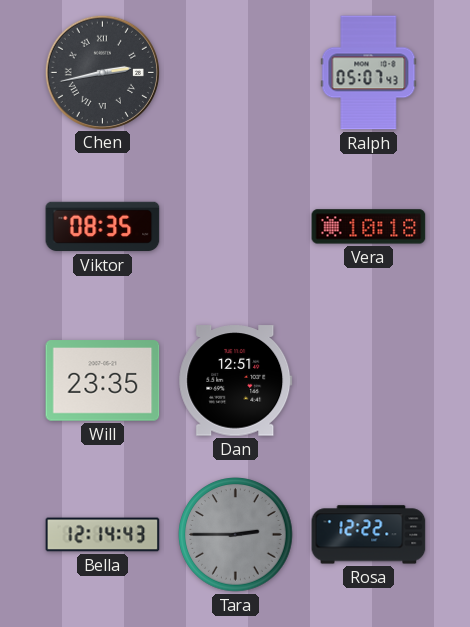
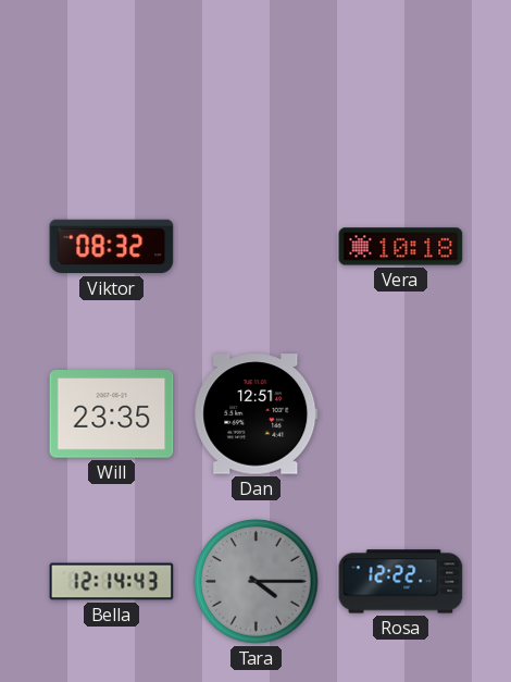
Chen: 2:43 -> none (102, 72)
Ralph: 05:07 -> none (369, 73)
Viktor: 08:35 -> 08:32 (112, 247)
Tara: 2:45 -> 4:15 (257, 582)
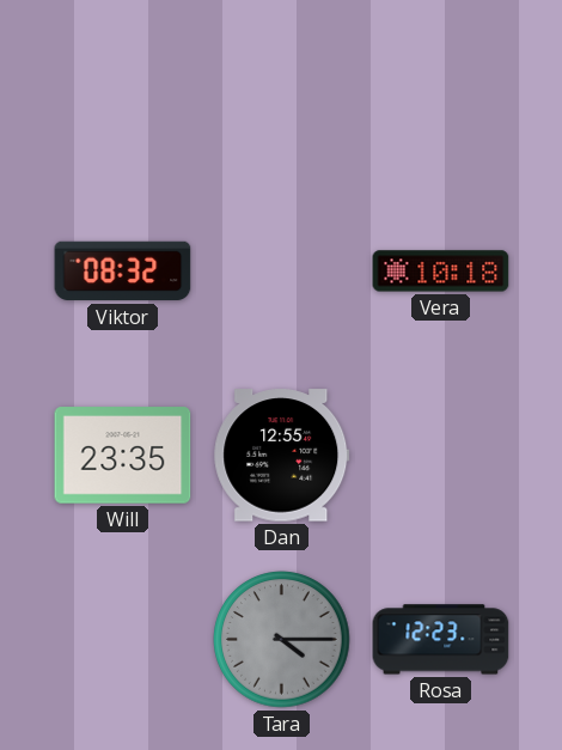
Dan: 12:51 -> 12:55 (282, 456)
Bella: 12:14 -> none (112, 582)
Rosa: 12:22 -> 12:23 (441, 640)
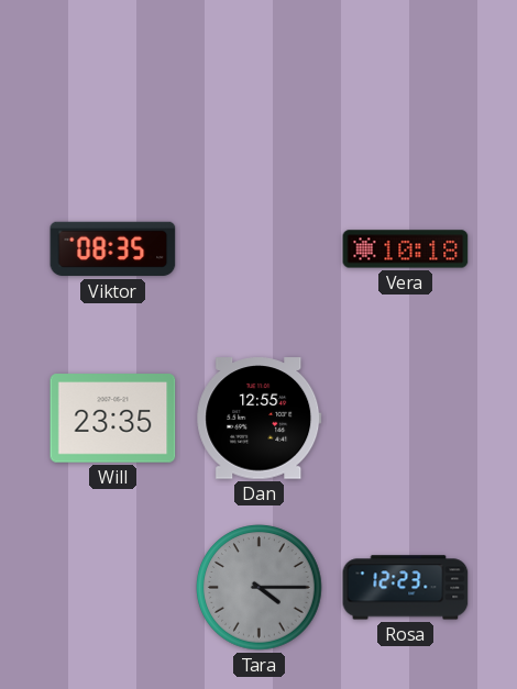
Viktor: 08:32 -> 08:35 (113, 249)
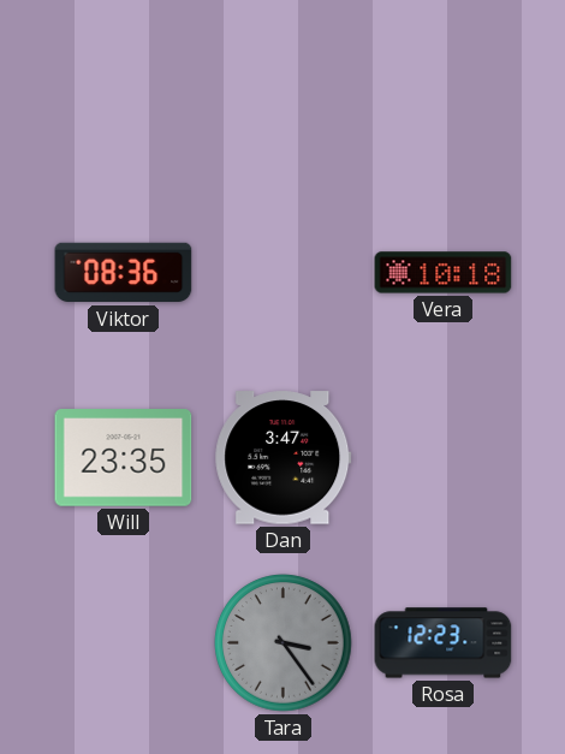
Viktor: 08:35 -> 08:36 (124, 273)
Dan: 12:55 -> 3:47 (284, 458)
Tara: 4:15 -> 3:24 (284, 643)
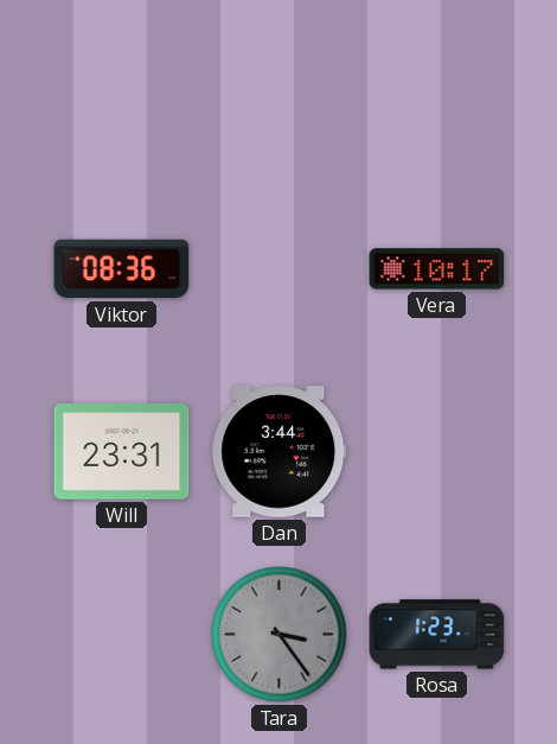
Vera: 10:18 -> 10:17 (437, 269)
Will: 23:35 -> 23:31 (122, 452)
Dan: 3:47 -> 3:44 (280, 452)
Rosa: 12:23 -> 1:23 (437, 635)
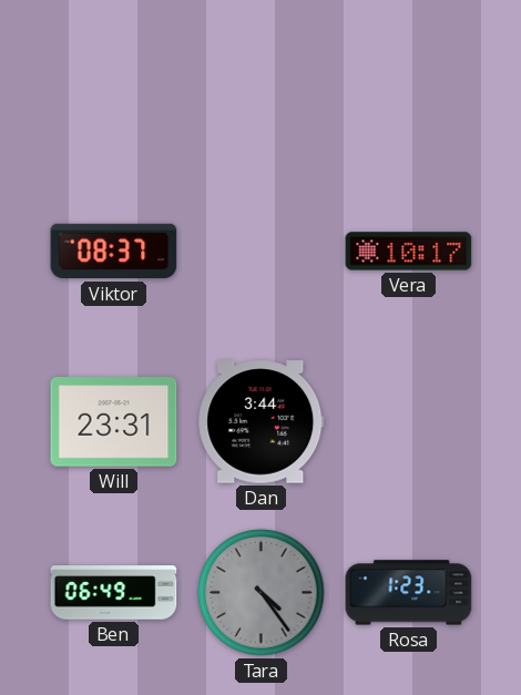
Viktor: 08:36 -> 08:37 (114, 252)
Ben: none -> 06:49 (114, 593)
Tara: 3:24 -> 4:24 (262, 593)
